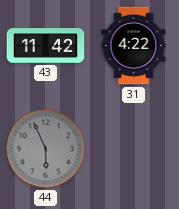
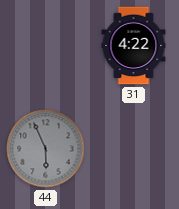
43: 11:42 -> none (46, 46)
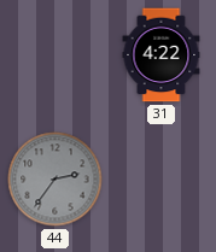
44: 5:56 -> 2:36 (56, 180)
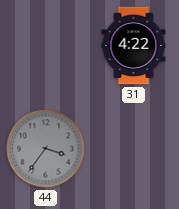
44: 2:36 -> 3:36 (46, 149)
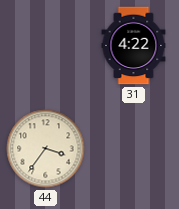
44 dial: grey -> cream (46, 149)
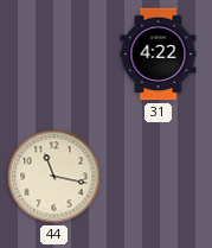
44: 3:36 -> 11:17 (54, 177)
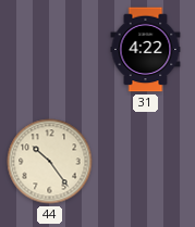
44: 11:17 -> 10:24 (50, 162)
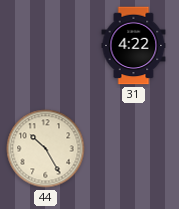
44: 10:24 -> 10:25 (46, 149)
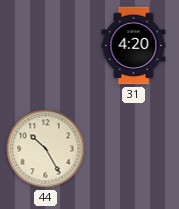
31: 4:22 -> 4:20 (134, 46)
